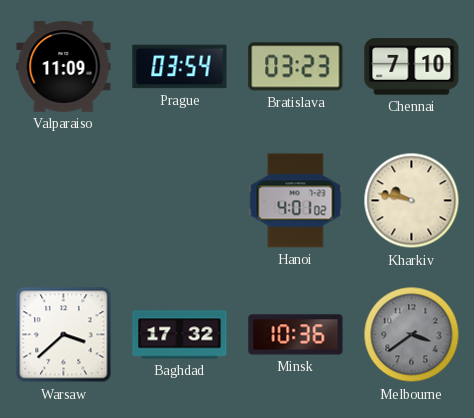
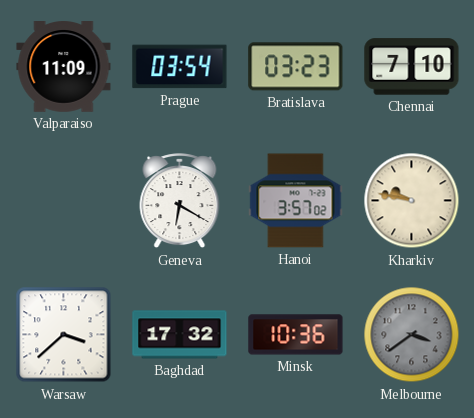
Geneva: none -> 6:20 (180, 201)
Hanoi: 4:01 -> 3:57 (296, 201)
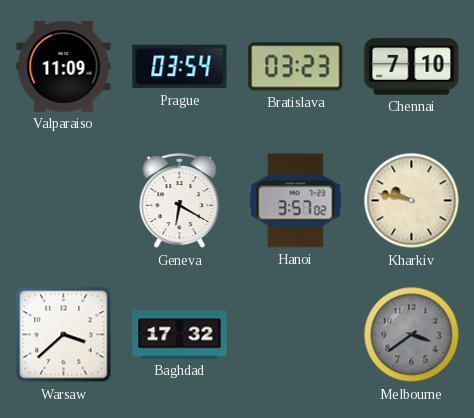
Minsk: 10:36 -> none (296, 335)
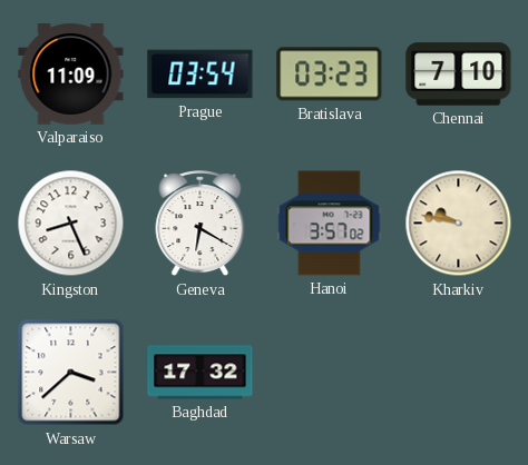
Kingston: none -> 8:26 (71, 224)
Melbourne: 3:39 -> none (412, 335)
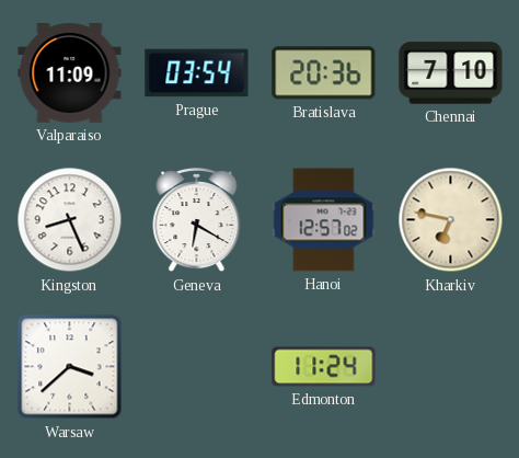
Bratislava: 03:23 -> 20:36 (324, 73)
Hanoi: 3:57 -> 12:57 (324, 220)
Kharkiv: 9:47 -> 6:47 (451, 220)
Baghdad: 17:32 -> none (201, 373)
Edmonton: none -> 11:24 (324, 367)
